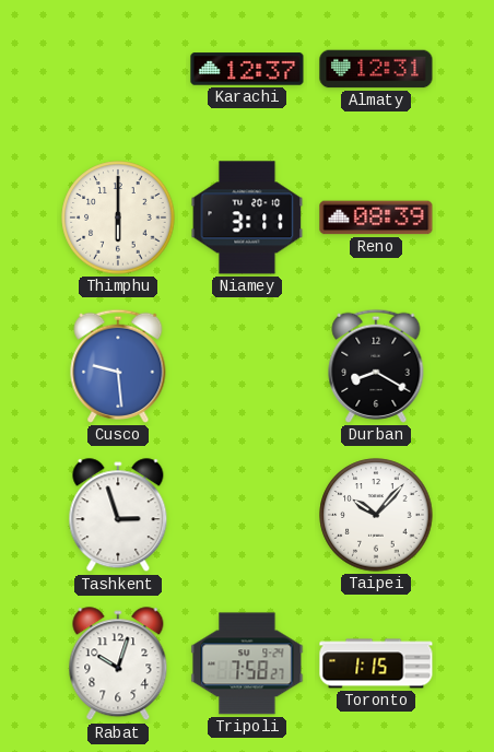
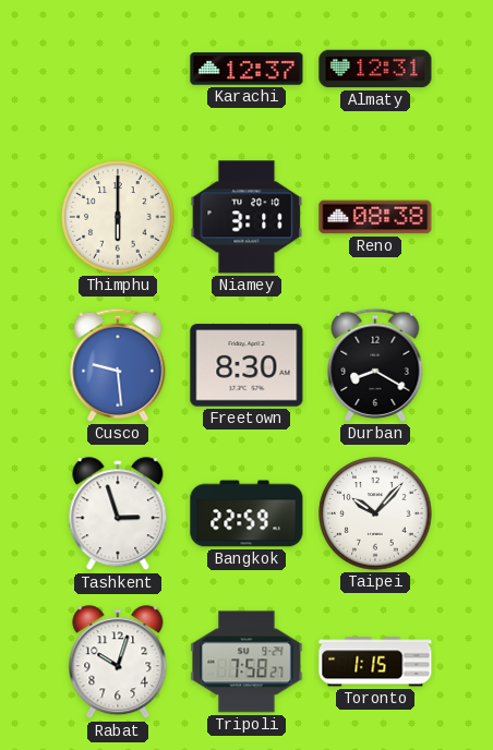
Reno: 08:39 -> 08:38 (375, 217)
Freetown: none -> 8:30 (246, 365)
Bangkok: none -> 22:59 (246, 513)
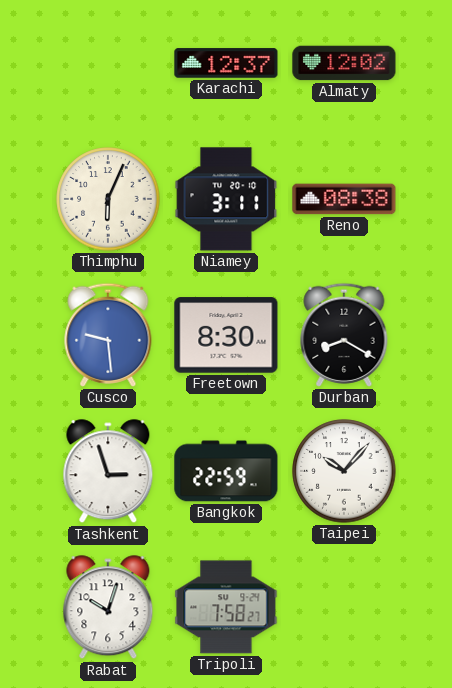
Almaty: 12:31 -> 12:02 (344, 63)
Thimphu: 6:00 -> 6:04 (108, 199)
Toronto: 1:15 -> none (375, 662)
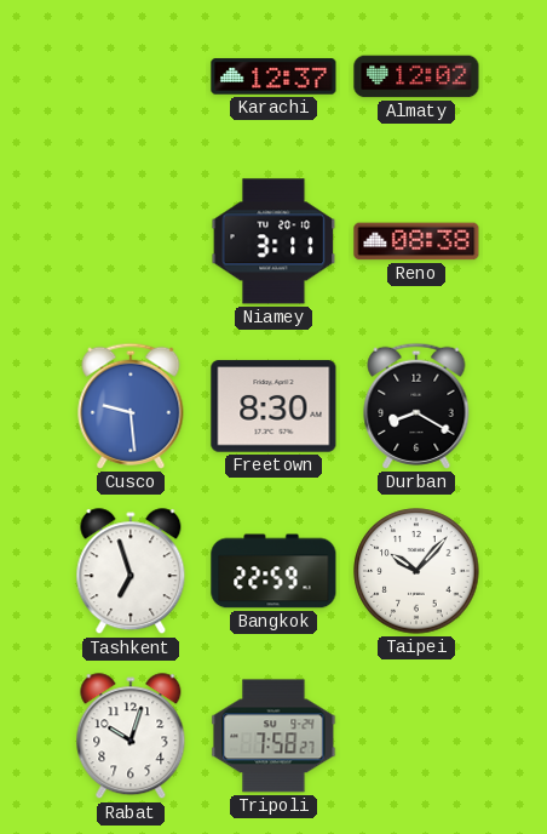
Thimphu: 6:04 -> none (108, 199)
Tashkent: 2:57 -> 6:57 (131, 572)
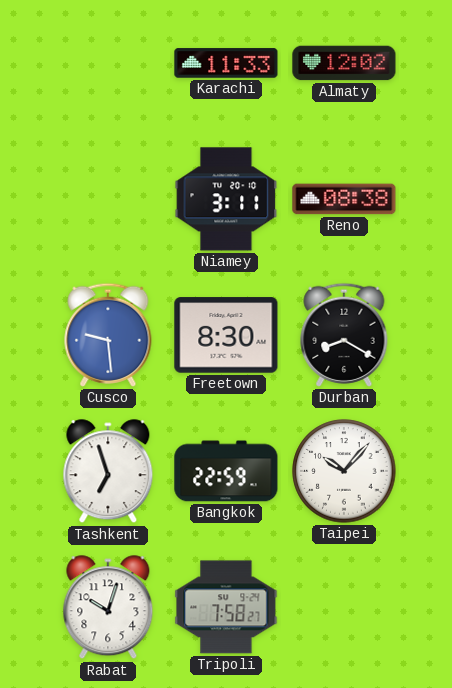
Karachi: 12:37 -> 11:33 (226, 63)
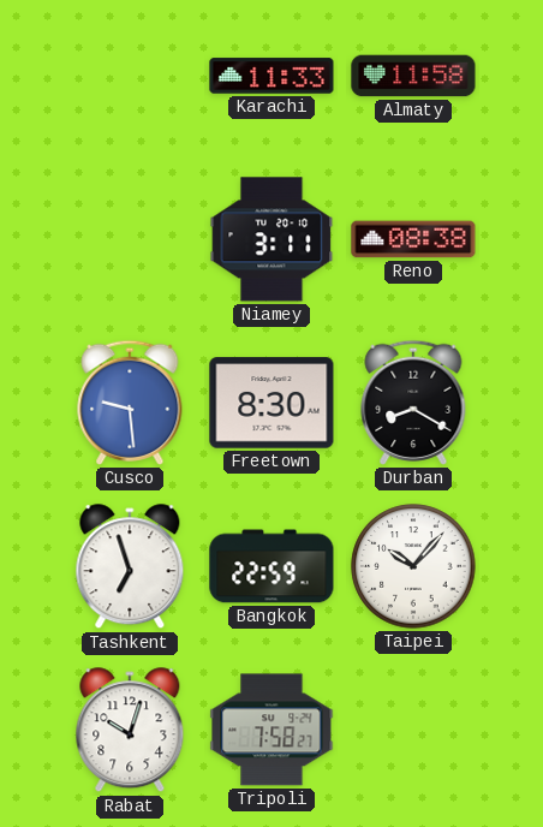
Almaty: 12:02 -> 11:58 (413, 76)
